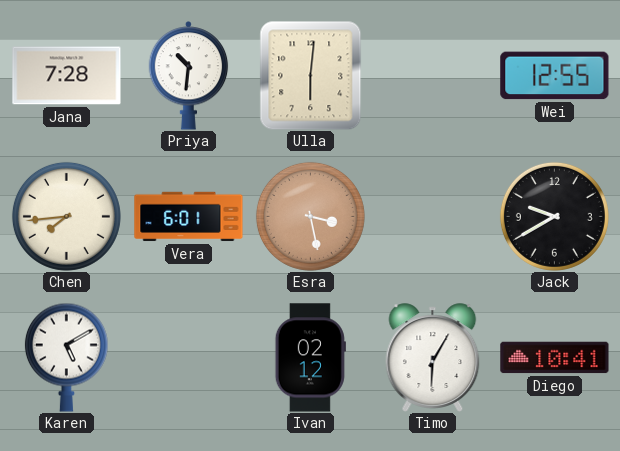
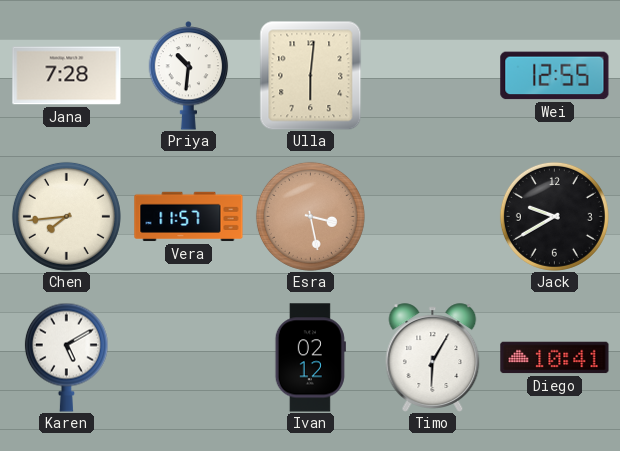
Vera: 6:01 -> 11:57 (189, 217)
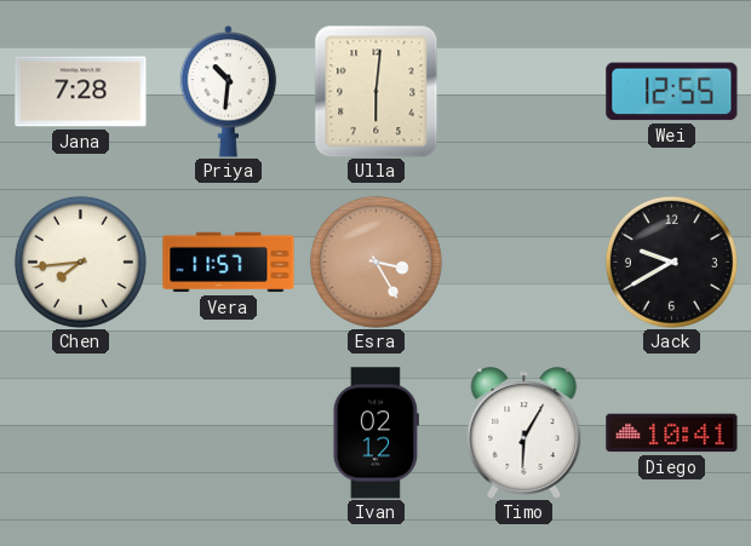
Esra: 3:28 -> 3:25 (375, 261)
Karen: 5:10 -> none (66, 357)
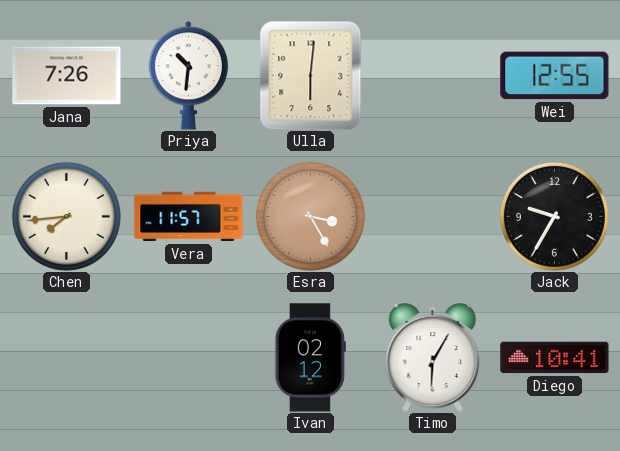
Jana: 7:28 -> 7:26 (67, 76)
Jack: 9:40 -> 9:35 (554, 216)
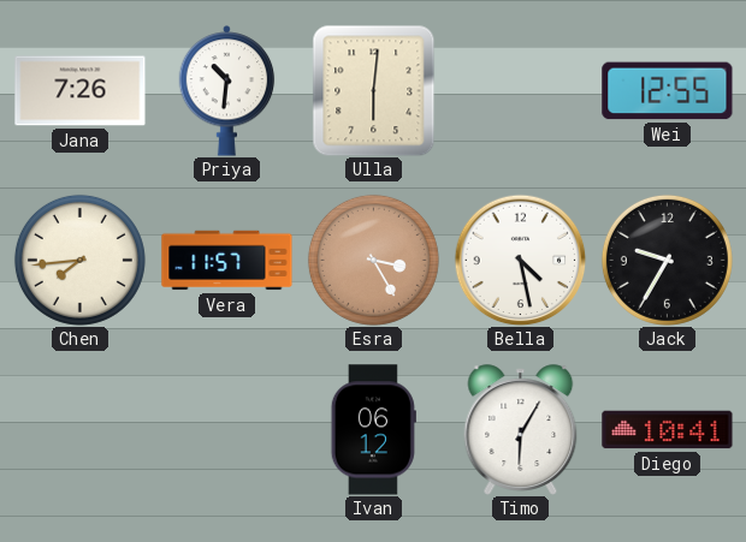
Bella: none -> 4:28 (520, 260)
Ivan: 02:12 -> 06:12 (373, 430)
